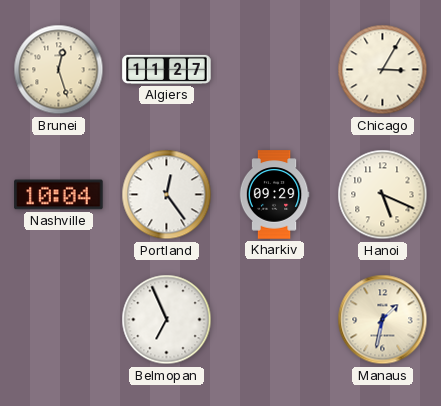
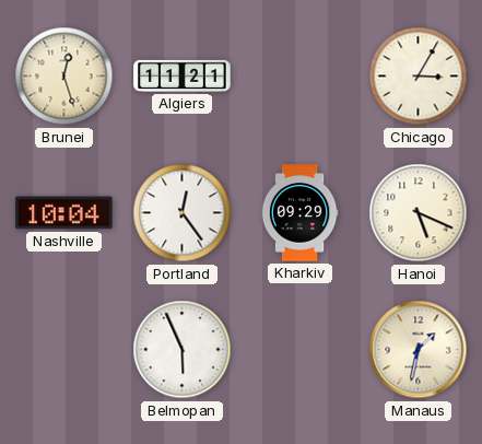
Algiers: 11:27 -> 11:21 (183, 75)
Belmopan: 6:56 -> 5:56 (183, 350)
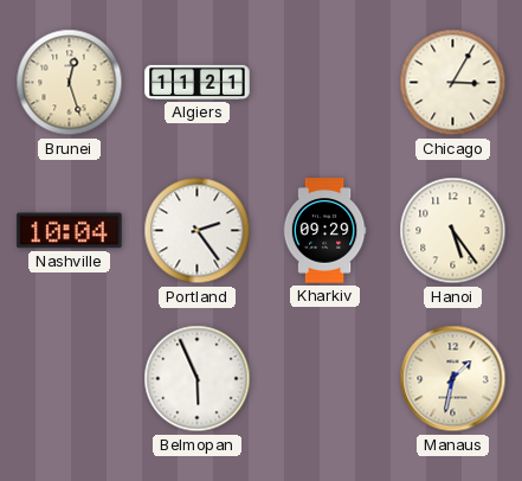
Portland: 12:24 -> 2:24 (198, 231)
Hanoi: 5:19 -> 5:24 (453, 231)
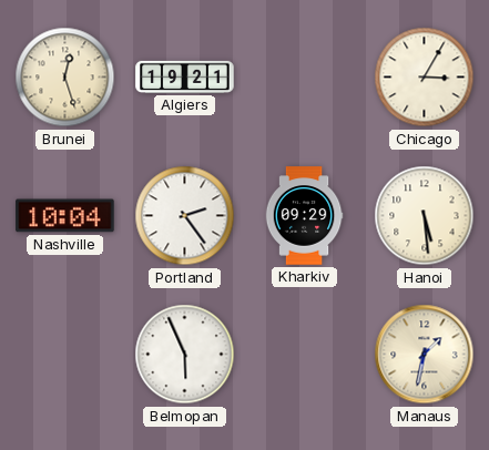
Algiers: 11:21 -> 19:21 (185, 76)
Hanoi: 5:24 -> 5:29 (425, 216)
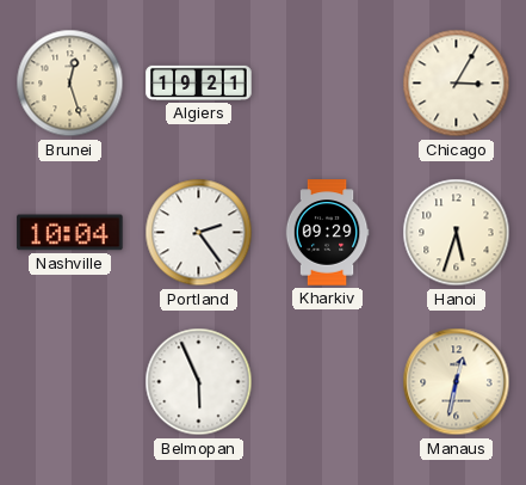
Hanoi: 5:29 -> 5:33 (457, 233)
Manaus: 1:32 -> 12:32 (457, 382)
